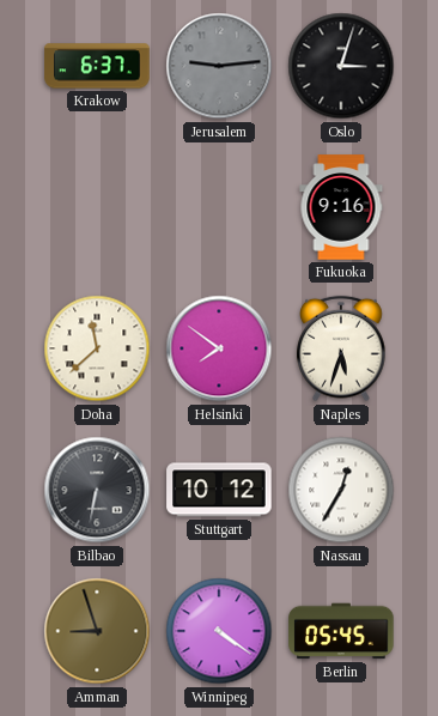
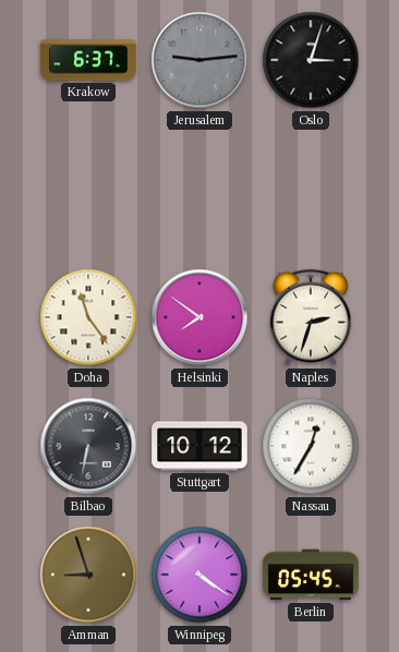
Fukuoka: 9:16 -> none (341, 207)
Doha: 11:38 -> 11:24 (88, 317)
Naples: 5:33 -> 2:33 (312, 317)
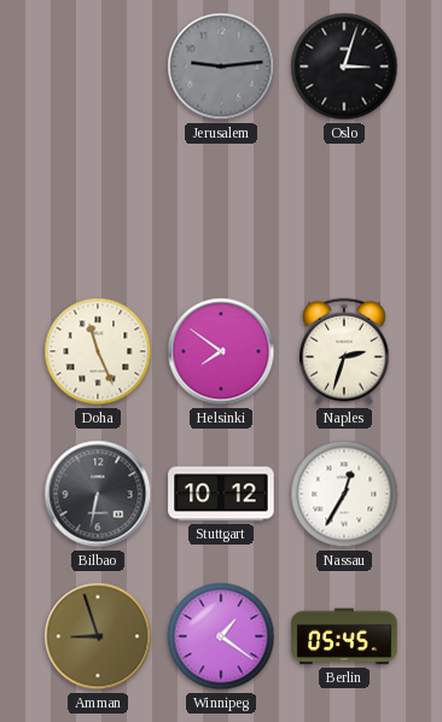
Krakow: 6:37 -> none (88, 60)
Doha: 11:24 -> 11:26 (98, 351)
Winnipeg: 4:21 -> 1:21 (221, 636)
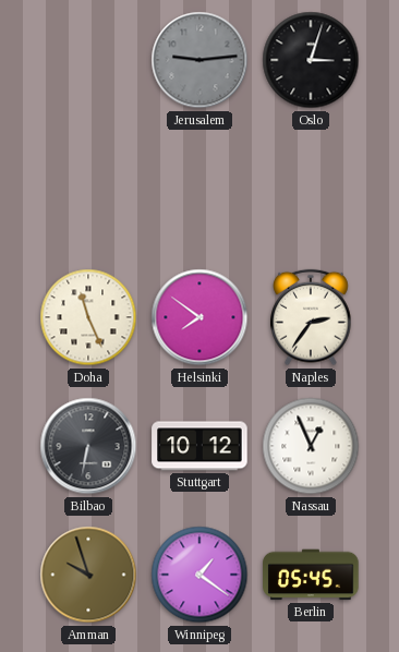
Naples: 2:33 -> 2:36 (312, 317)
Nassau: 12:35 -> 12:56 (311, 446)
Amman: 8:57 -> 9:57 (88, 575)
